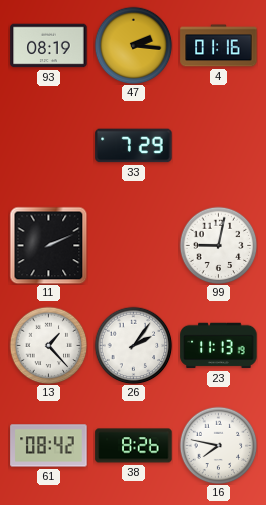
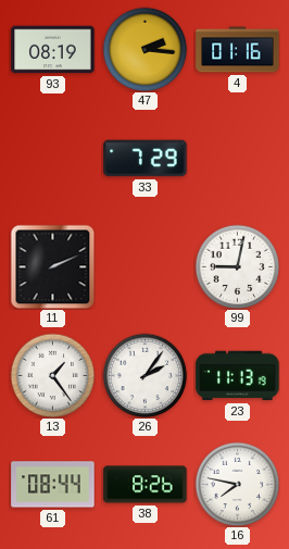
13: 1:23 -> 1:24 (52, 375)
61: 08:42 -> 08:44 (53, 485)
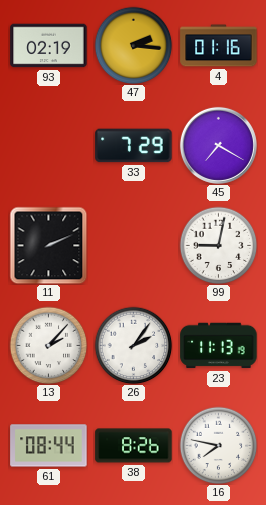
93: 08:19 -> 02:19 (49, 46)
45: none -> 7:20 (218, 145)
13: 1:24 -> 2:07 (48, 345)
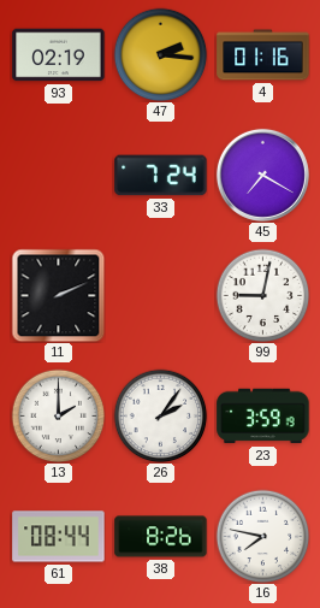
33: 7:29 -> 7:24 (161, 176)
13: 2:07 -> 2:00 (58, 415)
23: 11:13 -> 3:59 (263, 417)
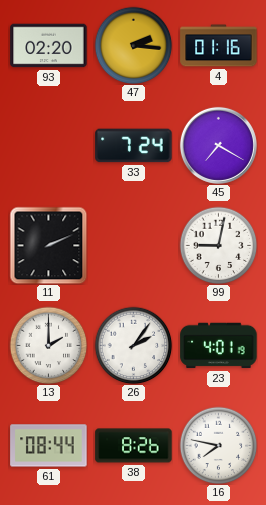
93: 02:19 -> 02:20 (49, 46)
23: 3:59 -> 4:01 (219, 346)
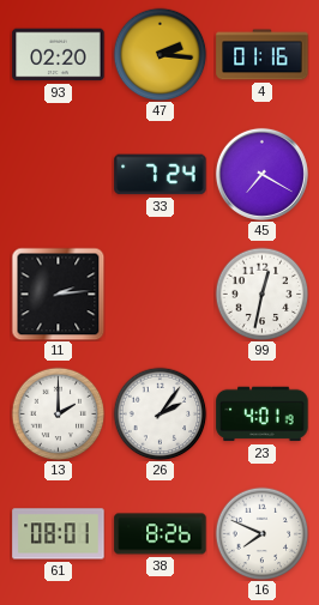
11: 2:11 -> 2:14 (58, 294)
99: 9:02 -> 12:32 (261, 294)
61: 08:44 -> 08:01 (59, 534)
16: 7:47 -> 7:49 (261, 533)
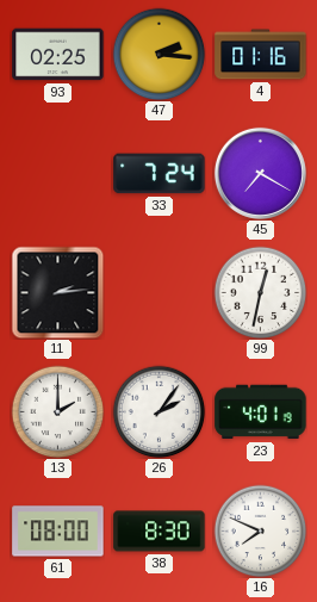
93: 02:20 -> 02:25 (58, 55)
61: 08:01 -> 08:00 (58, 532)
38: 8:26 -> 8:30 (160, 532)
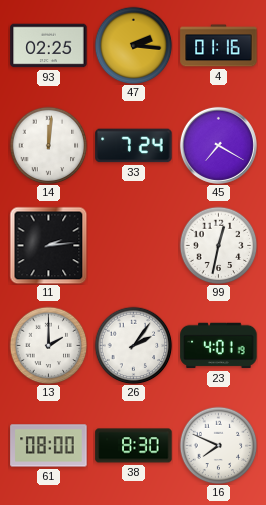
14: none -> 12:01 (48, 145)
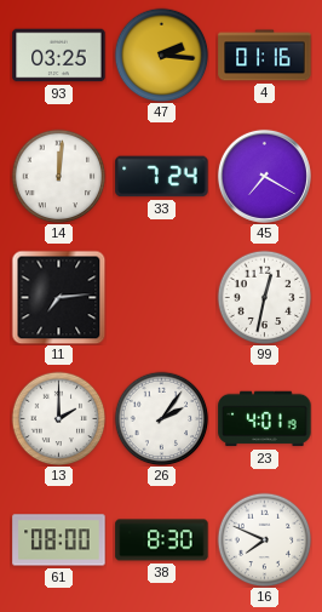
93: 02:25 -> 03:25 (59, 56)
11: 2:14 -> 7:14 (58, 297)
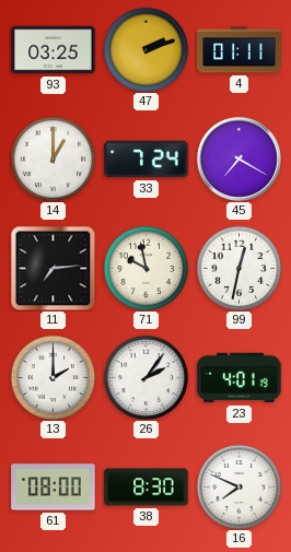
47: 2:16 -> 2:12 (145, 49)
4: 01:16 -> 01:11 (240, 50)
14: 12:01 -> 1:00 (53, 158)
71: none -> 9:58 (145, 268)
